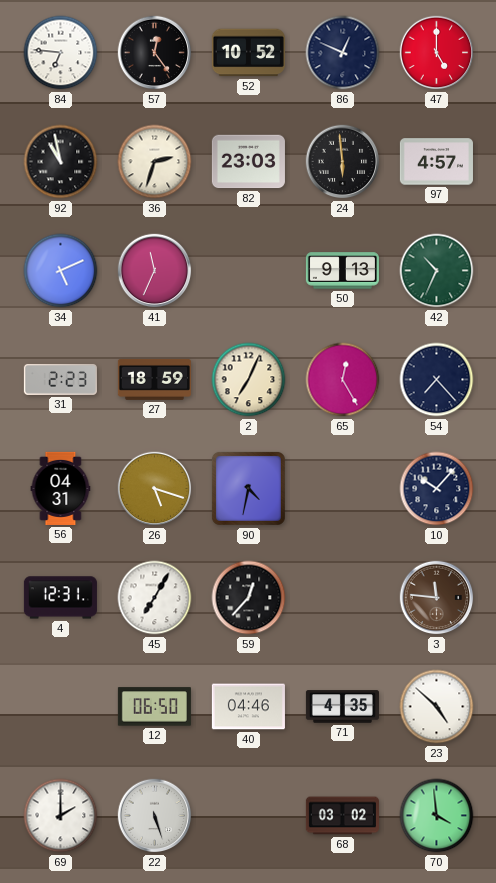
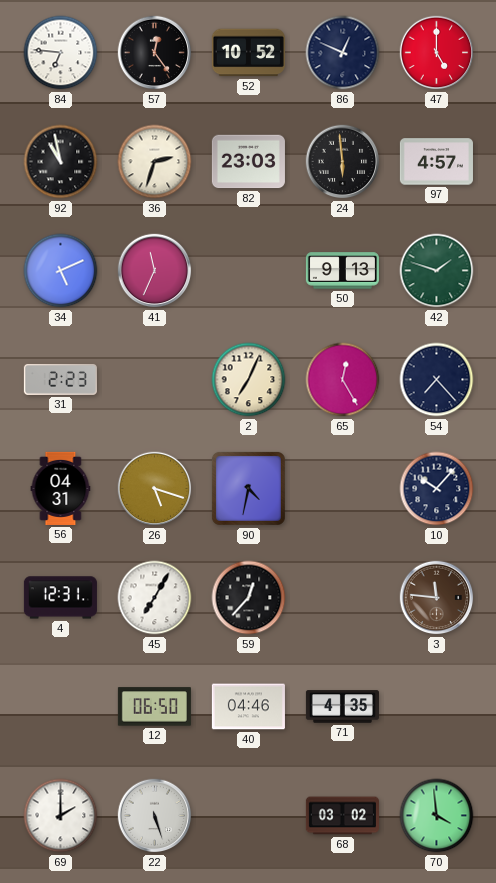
42: 10:34 -> 1:48 (437, 271)
27: 18:59 -> none (154, 379)
23: 4:52 -> none (437, 707)
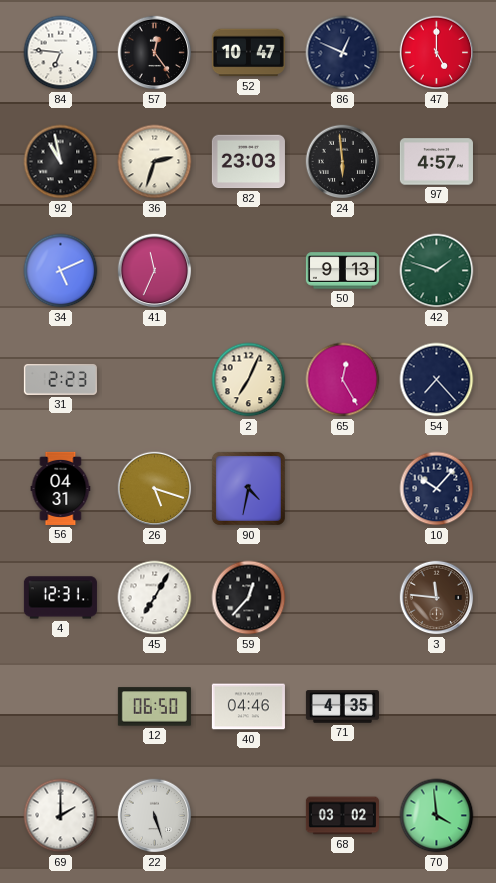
52: 10:52 -> 10:47 (248, 53)
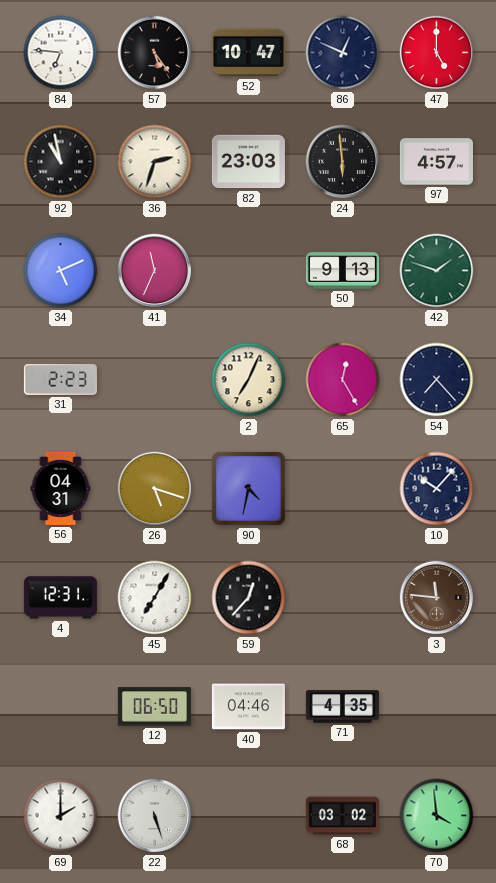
57: 12:24 -> 5:24 (155, 53)
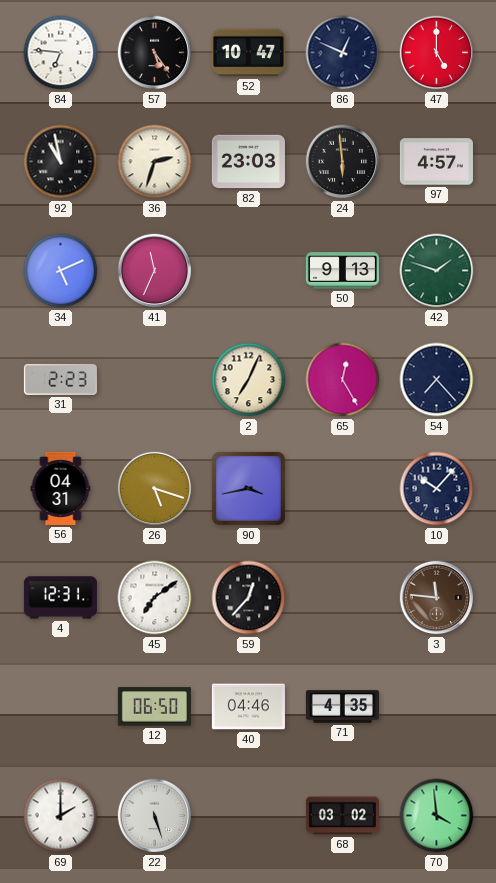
90: 4:32 -> 3:43 (248, 488)
45: 7:05 -> 7:09 (155, 598)
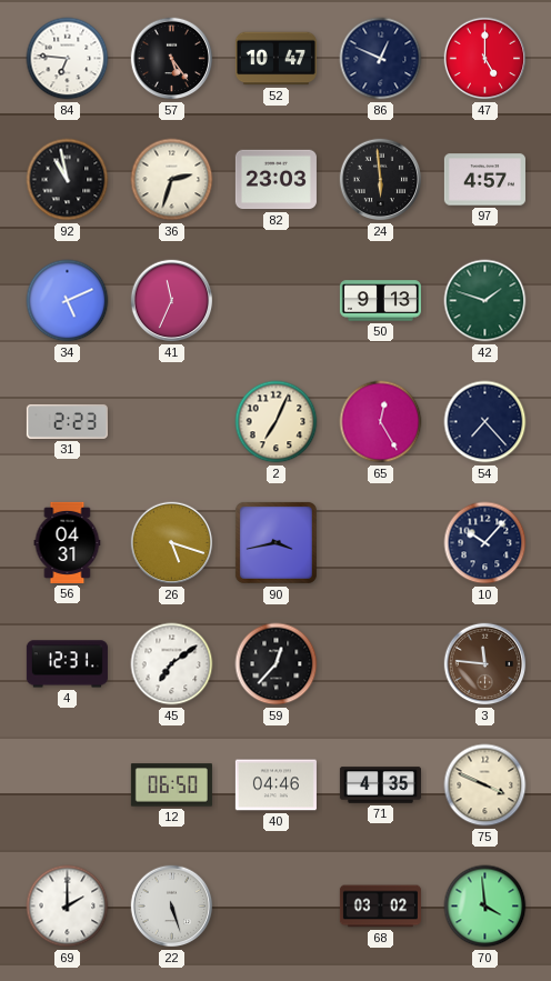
75: none -> 3:49 (485, 785)
